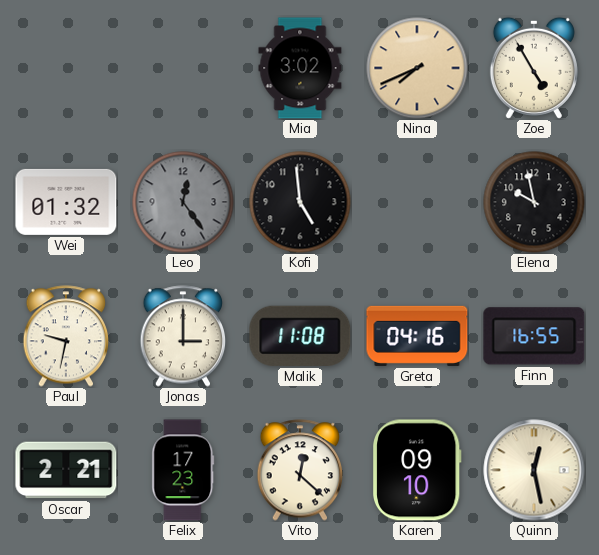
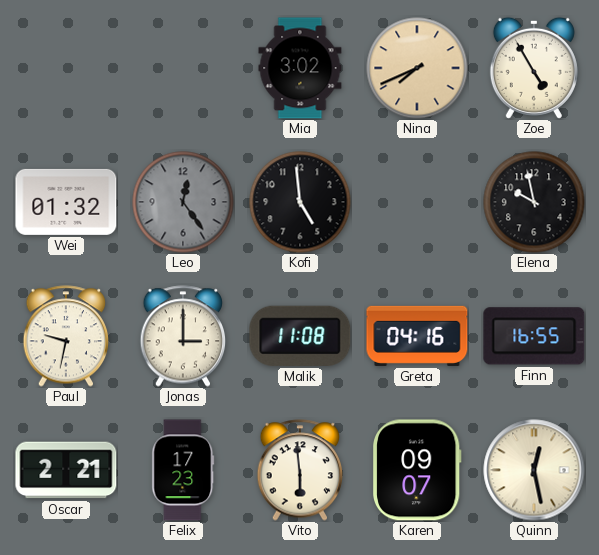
Vito: 12:22 -> 5:59 (300, 470)
Karen: 09:10 -> 09:07 (417, 470)
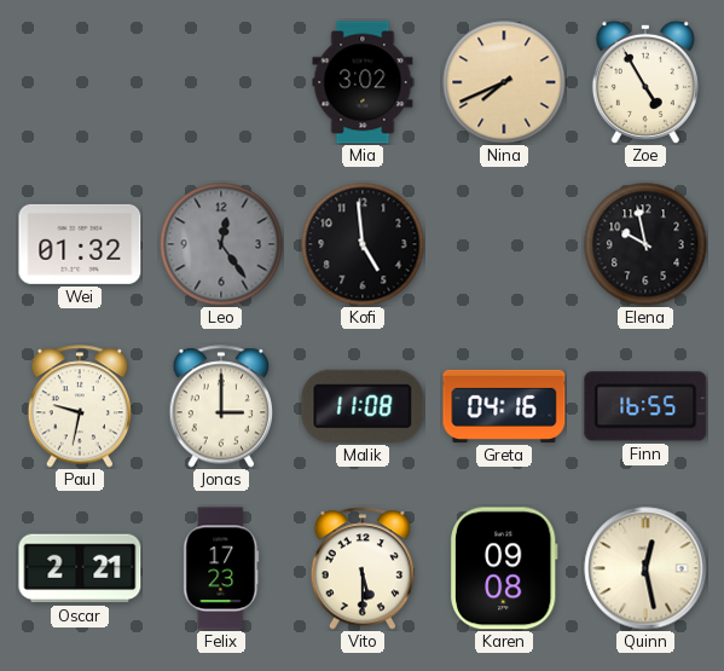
Vito: 5:59 -> 5:30 (363, 568)
Karen: 09:07 -> 09:08 (504, 568)
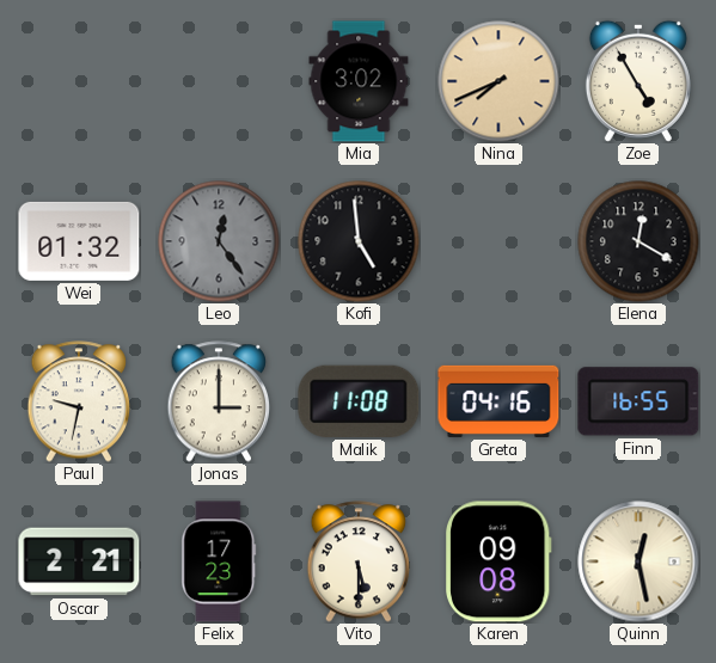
Elena: 9:58 -> 12:20 (638, 241)
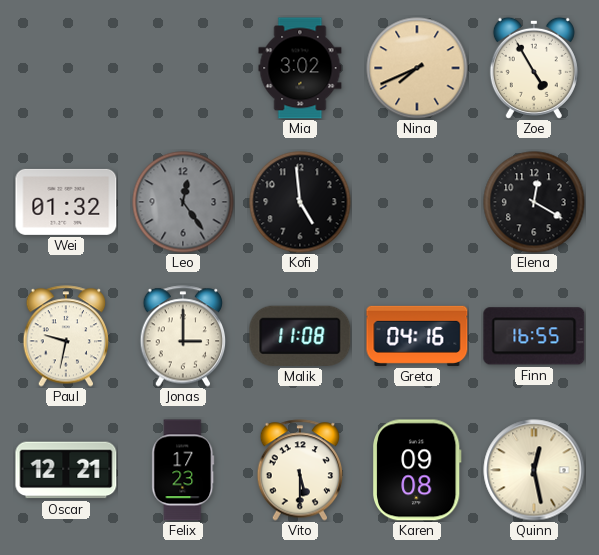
Oscar: 2:21 -> 12:21 (66, 470)
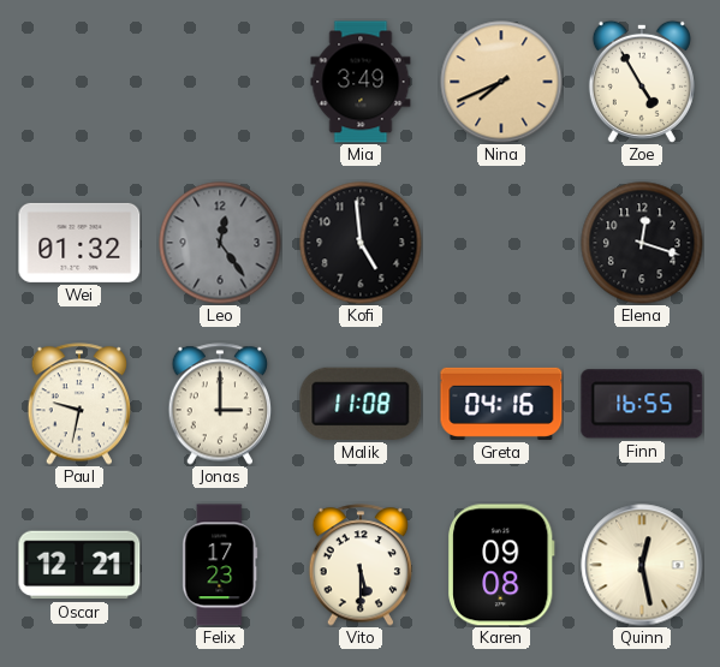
Mia: 3:02 -> 3:49 (361, 82)
Elena: 12:20 -> 12:18 (642, 243)
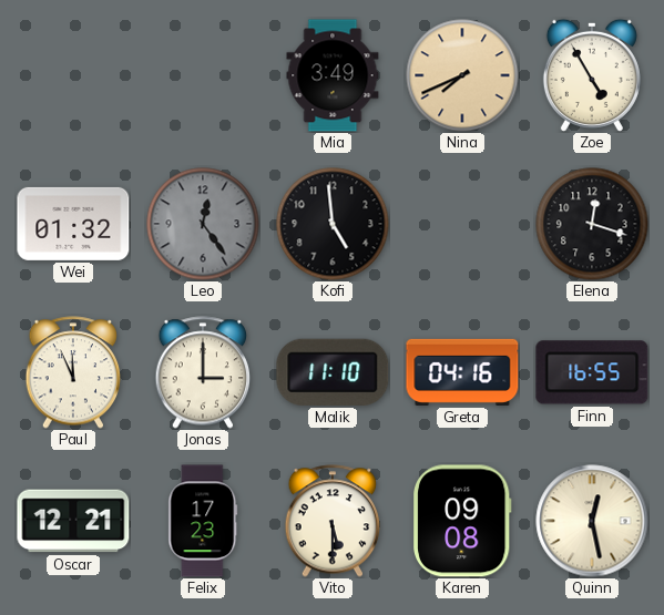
Paul: 9:32 -> 11:56 (73, 372)
Malik: 11:08 -> 11:10 (333, 372)
